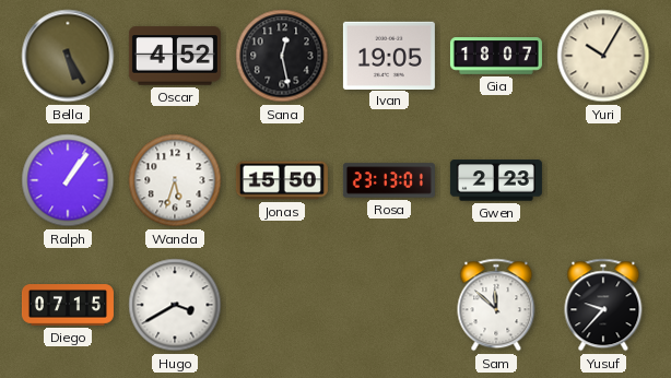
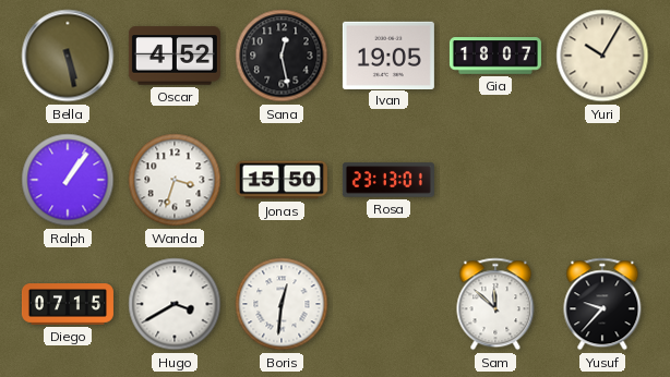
Bella: 5:25 -> 5:28 (68, 56)
Wanda: 5:33 -> 3:33 (175, 180)
Gwen: 2:23 -> none (496, 180)
Boris: none -> 12:31 (282, 304)
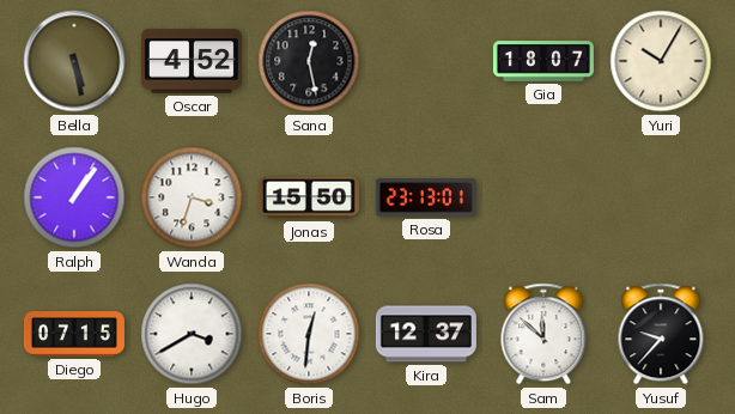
Ivan: 19:05 -> none (388, 54)
Kira: none -> 12:37 (426, 334)
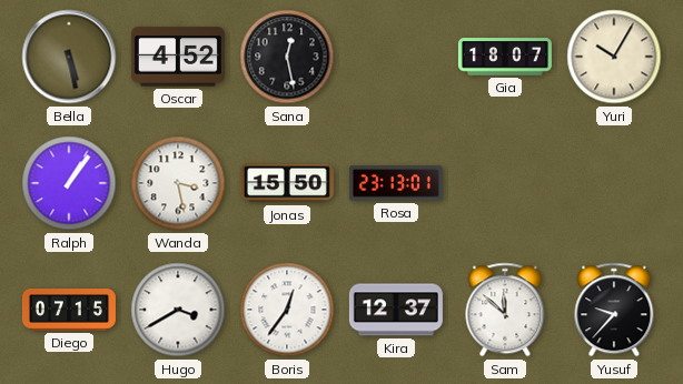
Wanda: 3:33 -> 3:28 (178, 183)
Boris: 12:31 -> 12:36 (287, 310)
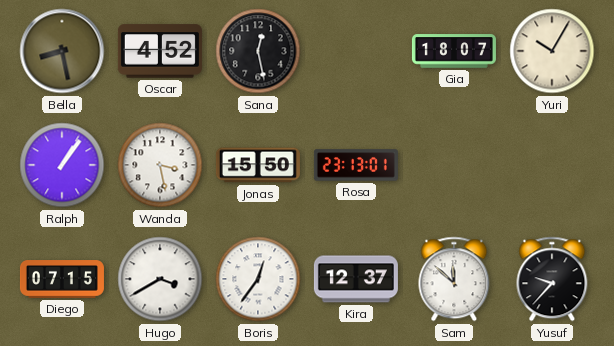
Bella: 5:28 -> 8:28 (62, 51)
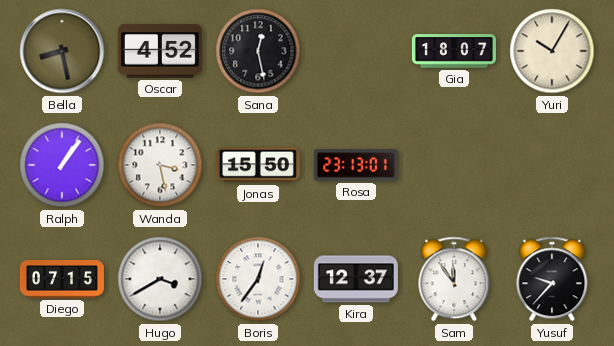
Sam: 11:52 -> 11:54 (454, 279)
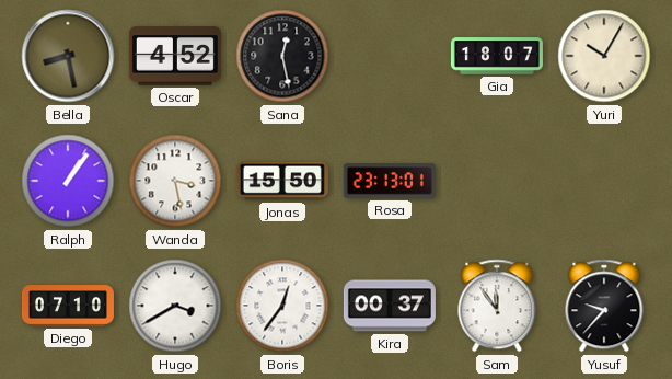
Diego: 07:15 -> 07:10 (68, 306)
Kira: 12:37 -> 00:37 (390, 306)
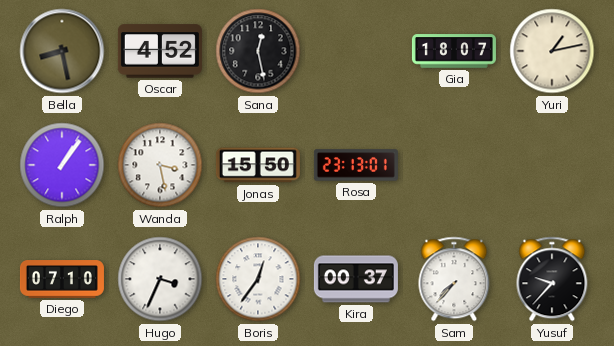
Yuri: 10:05 -> 1:13 (552, 51)
Hugo: 3:40 -> 3:34 (160, 279)
Sam: 11:54 -> 7:37 (454, 279)
